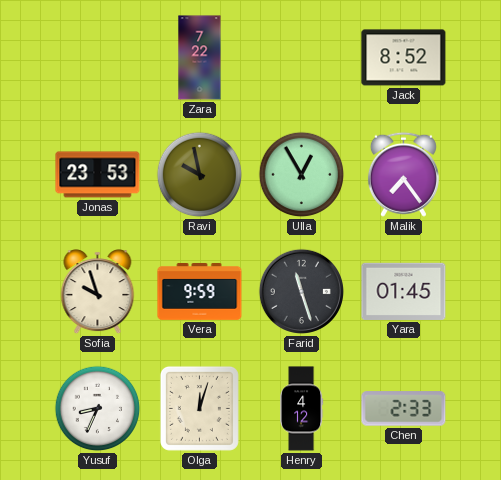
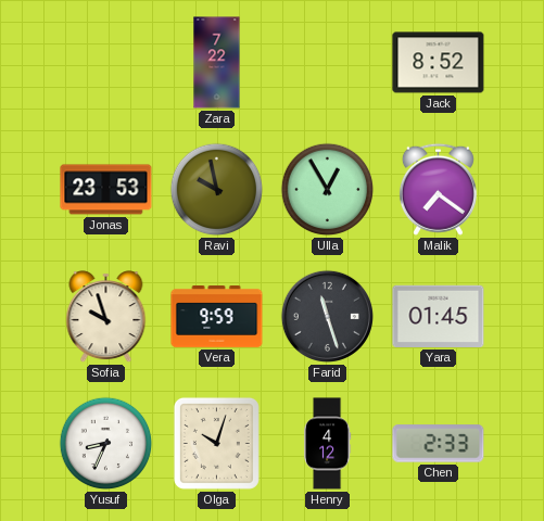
Malik: 7:24 -> 7:21 (438, 189)
Olga: 12:03 -> 10:03 (216, 443)
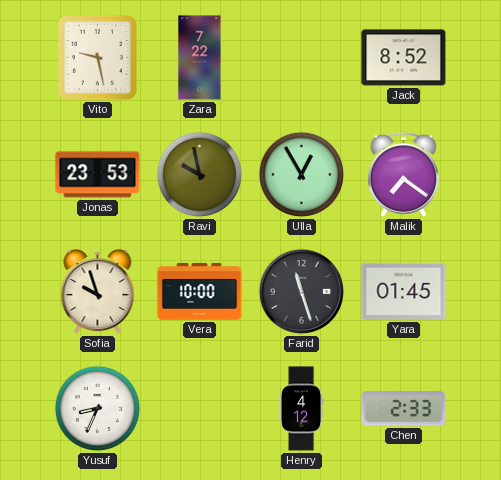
Vito: none -> 9:28 (97, 57)
Vera: 9:59 -> 10:00 (200, 292)
Olga: 10:03 -> none (216, 443)
